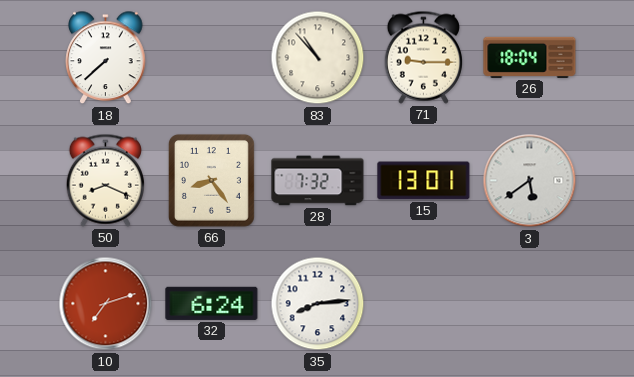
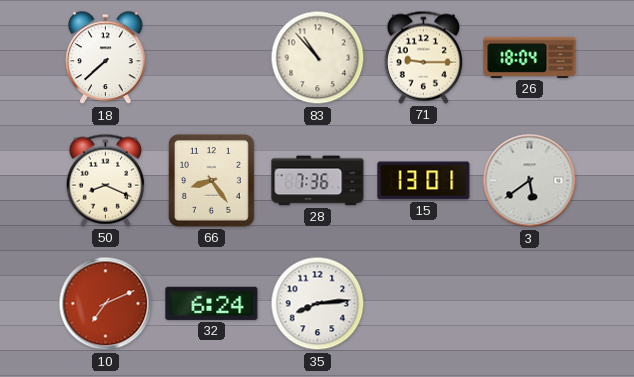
28: 7:32 -> 7:36 (318, 181)
10: 7:12 -> 7:11 (106, 304)
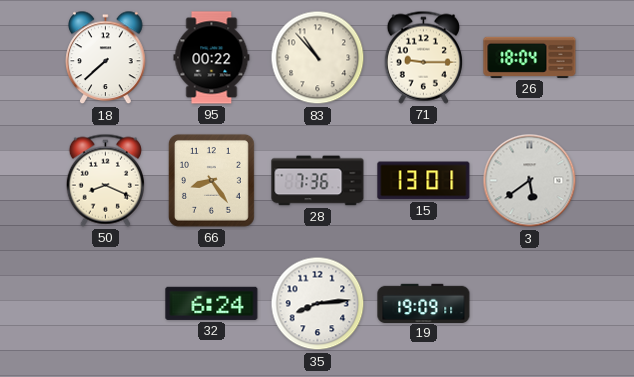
95: none -> 00:22 (212, 58)
10: 7:11 -> none (106, 304)
19: none -> 19:09 (424, 303)
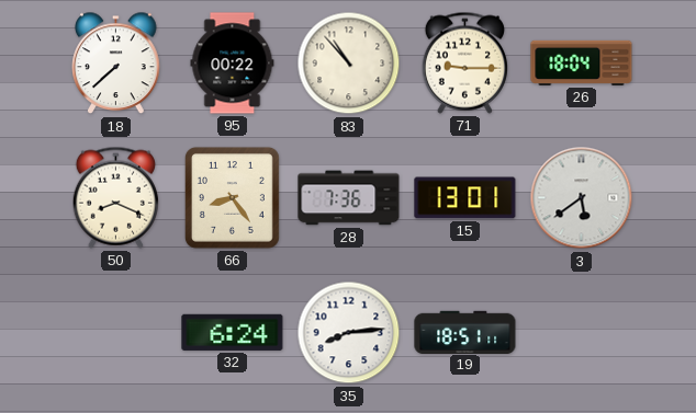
19: 19:09 -> 18:51 (465, 332)
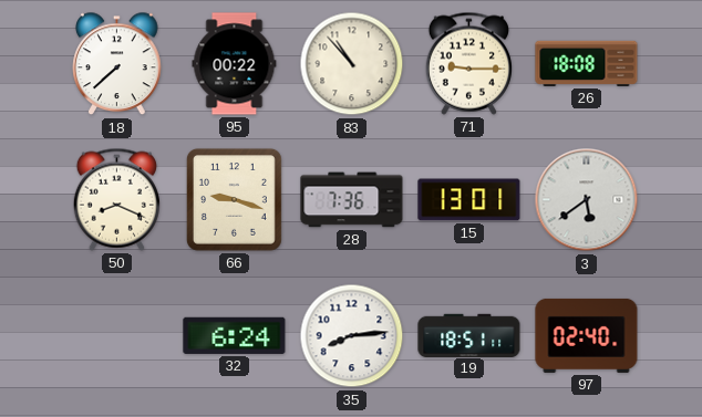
26: 18:04 -> 18:08 (587, 63)
66: 8:24 -> 9:18 (234, 200)
97: none -> 02:40 (587, 335)
